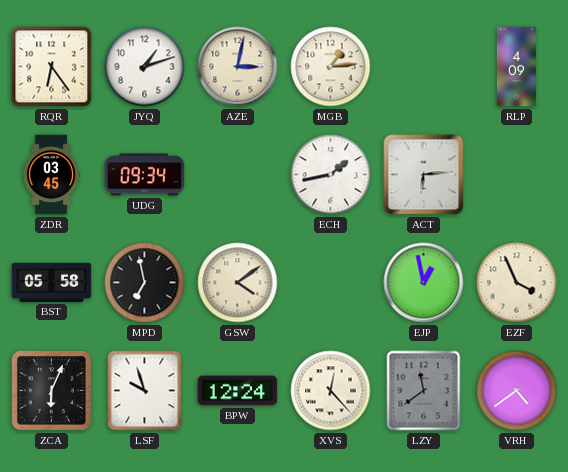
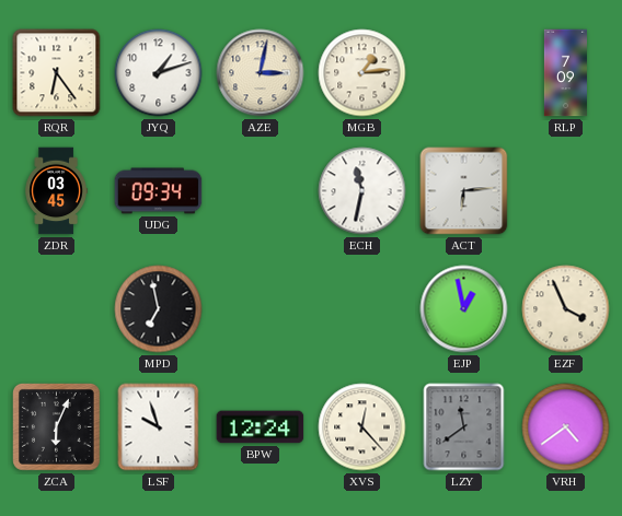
RLP: 4:09 -> 7:09 (565, 73)
ECH: 1:43 -> 11:32 (362, 191)
BST: 05:58 -> none (52, 282)
GSW: 4:09 -> none (238, 283)
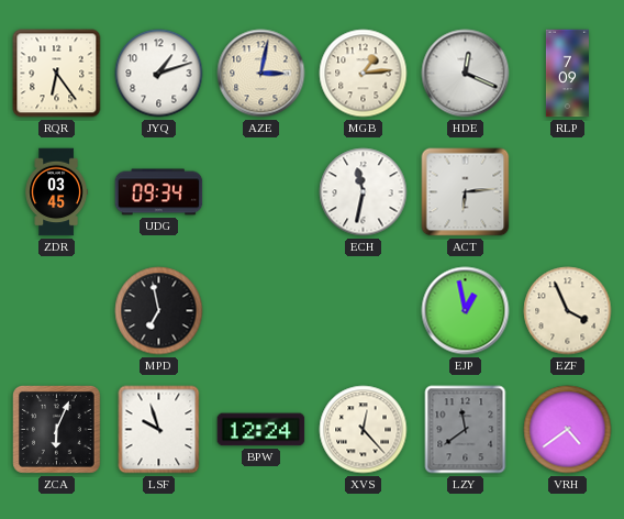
HDE: none -> 12:19 (466, 74)
